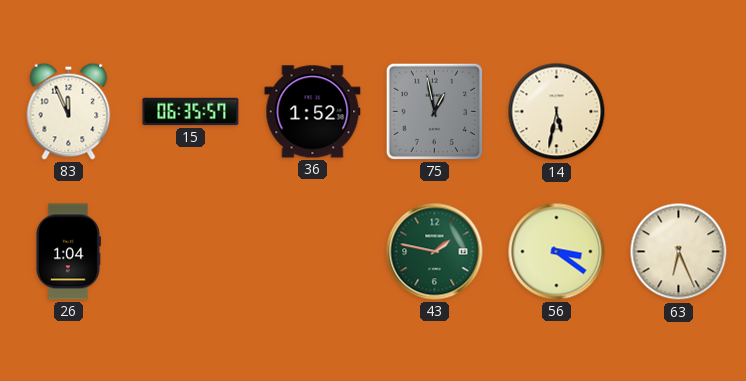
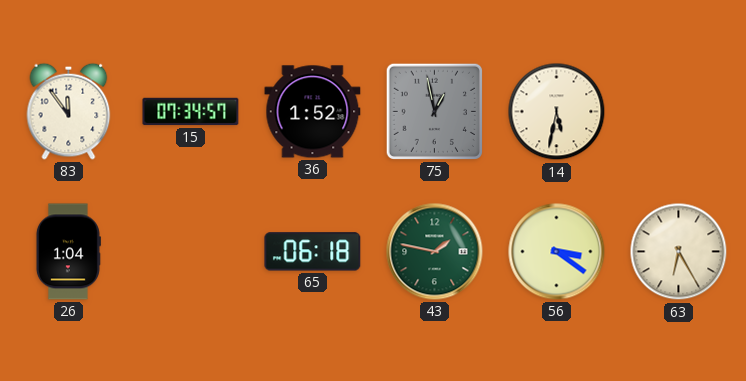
83: 11:56 -> 11:54 (69, 111)
15: 06:35 -> 07:34 (191, 112)
65: none -> 06:18 (313, 252)
63: 6:26 -> 6:25 (679, 252)
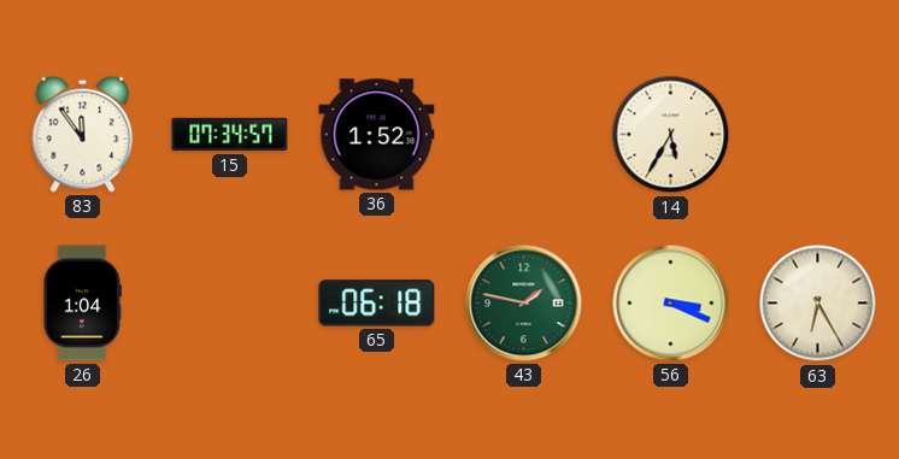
75: 12:58 -> none (434, 111)
14: 5:32 -> 5:35 (671, 135)
56: 3:21 -> 3:19 (671, 304)
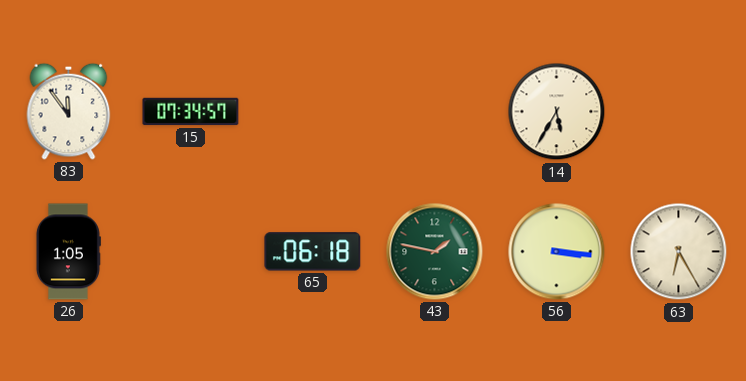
36: 1:52 -> none (377, 135)
26: 1:04 -> 1:05 (68, 252)
56: 3:19 -> 3:16 (557, 252)
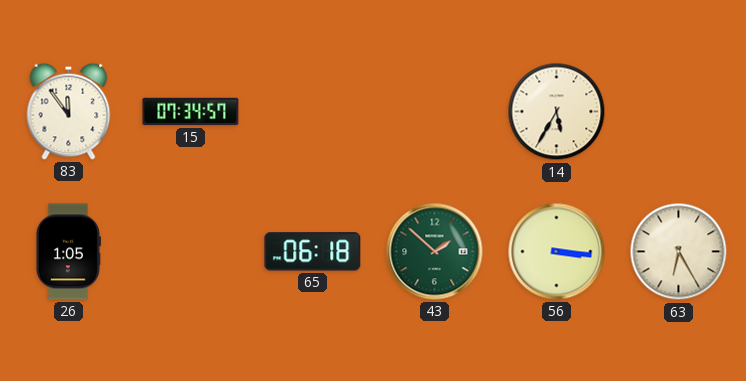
43: 1:47 -> 1:52 (435, 252)
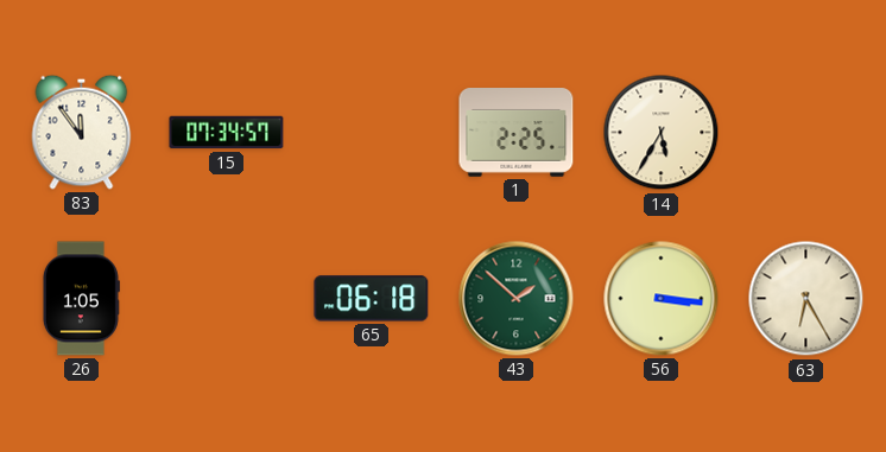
1: none -> 2:25 (517, 133)
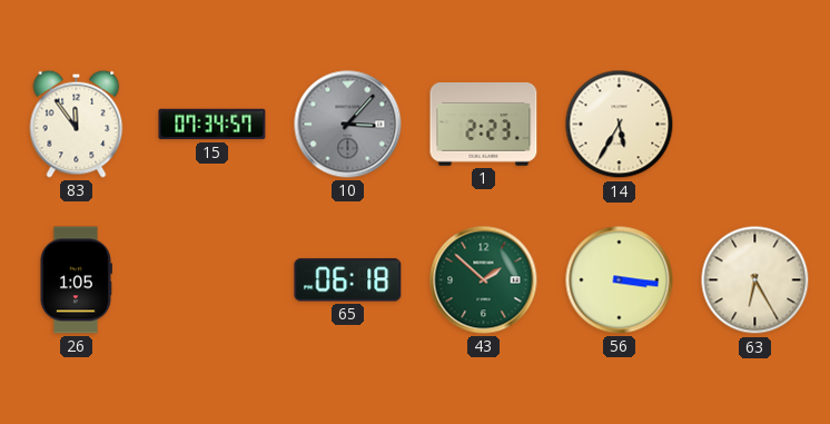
10: none -> 3:07 (348, 125)
1: 2:25 -> 2:23 (484, 125)
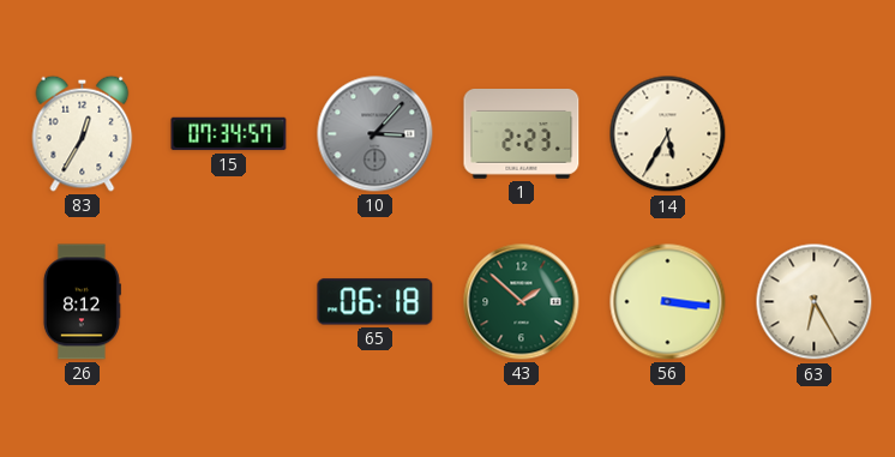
83: 11:54 -> 12:35 (83, 133)
26: 1:05 -> 8:12 (82, 302)
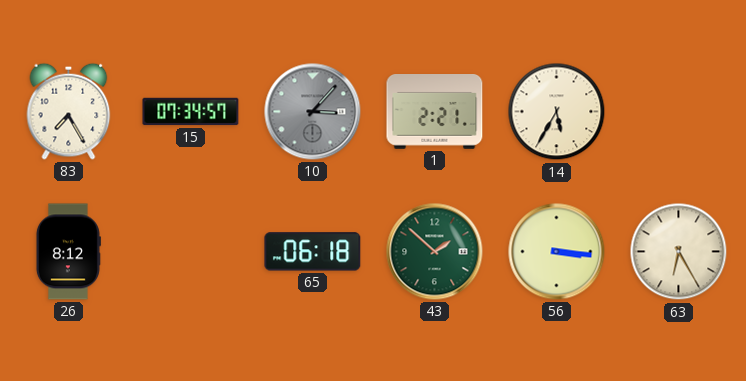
83: 12:35 -> 7:25 (69, 111)
1: 2:23 -> 2:21 (435, 112)
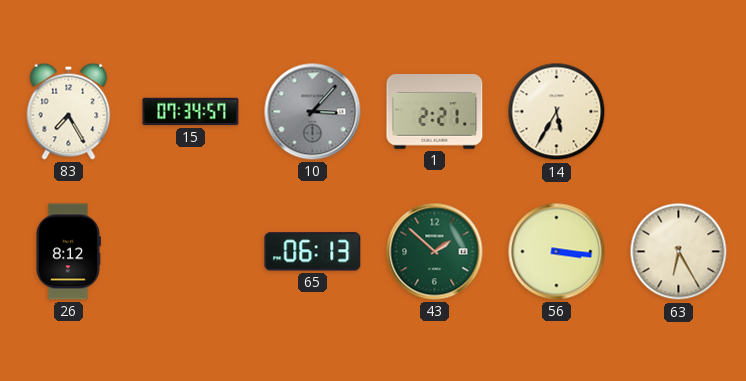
65: 06:18 -> 06:13 (313, 252)
